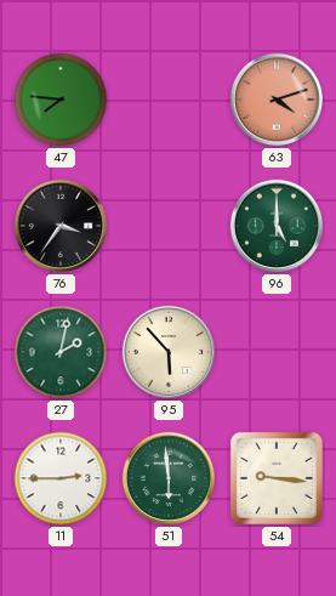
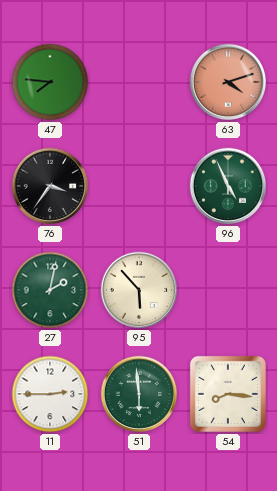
96: 5:00 -> 4:56 (228, 186)
54: 9:16 -> 8:16 (228, 394)
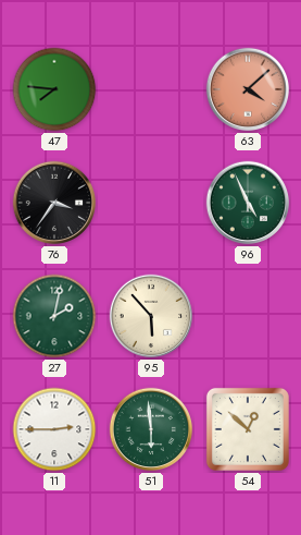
63: 4:12 -> 4:08 (248, 89)
54: 8:16 -> 12:52 (248, 429)
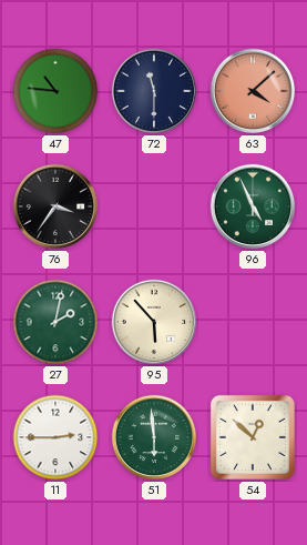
47: 7:46 -> 10:46 (55, 91)
72: none -> 11:30 (154, 91)
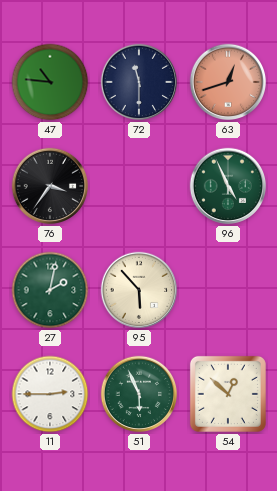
63: 4:08 -> 12:42 (228, 82)
51: 5:59 -> 5:56 (139, 394)
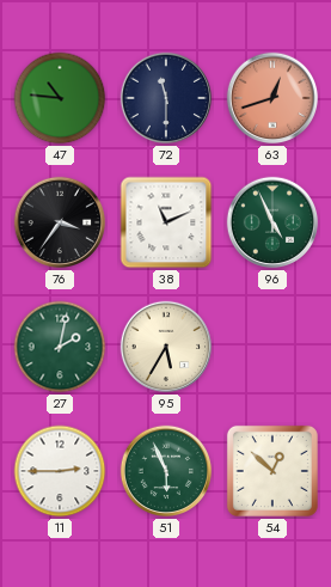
38: none -> 11:11 (166, 222)
95: 5:53 -> 5:35 (166, 347)
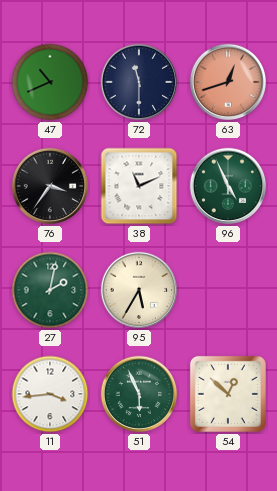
47: 10:46 -> 10:41 (50, 82)
11: 2:45 -> 3:44 (50, 394)
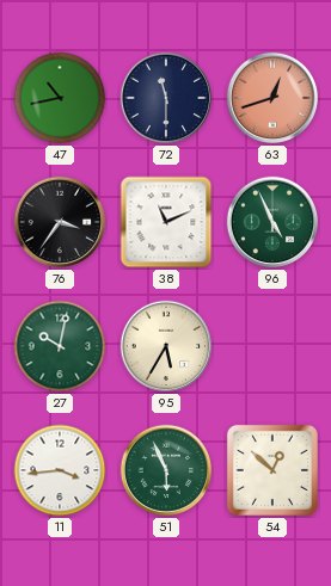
47: 10:41 -> 10:43 (60, 98)
27: 2:02 -> 10:02 (60, 346)
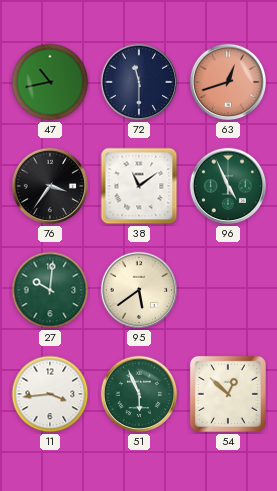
38: 11:11 -> 11:09 (139, 186)
27: 10:02 -> 10:01 (50, 290)
95: 5:35 -> 5:39 (139, 290)
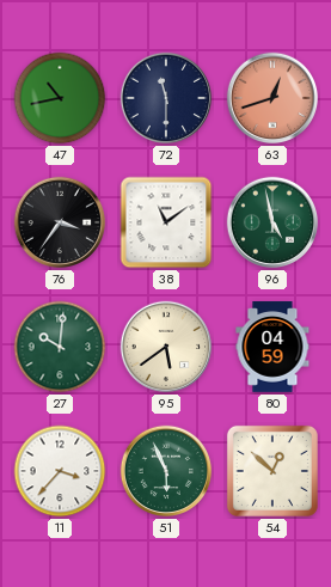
96: 4:56 -> 4:58 (272, 222)
80: none -> 04:59 (272, 347)
11: 3:44 -> 3:37 (60, 471)
